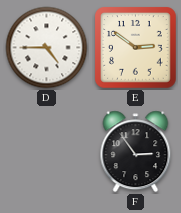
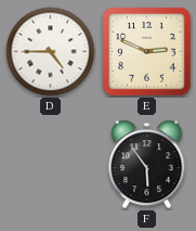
E: 2:51 -> 2:49 (147, 52)
F: 2:54 -> 5:54 (147, 165)
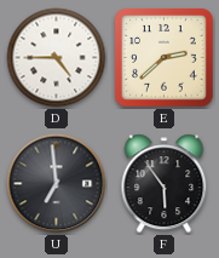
E: 2:49 -> 2:38 (165, 58)
U: none -> 6:59 (57, 184)
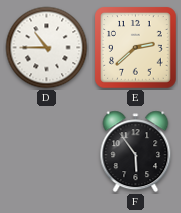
D: 4:45 -> 10:45 (47, 48)
U: 6:59 -> none (57, 184)
